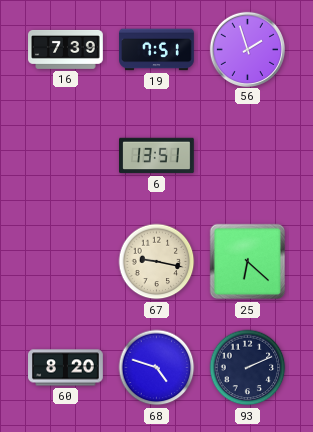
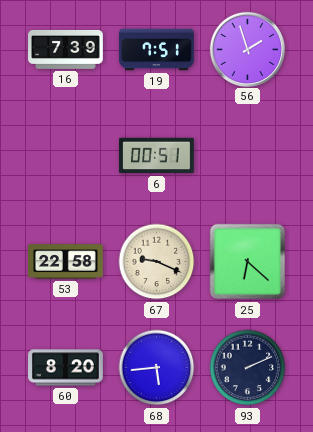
6: 13:51 -> 00:51 (157, 156)
53: none -> 22:58 (66, 262)
67: 9:17 -> 9:19 (157, 262)
68: 4:48 -> 5:44 (157, 368)
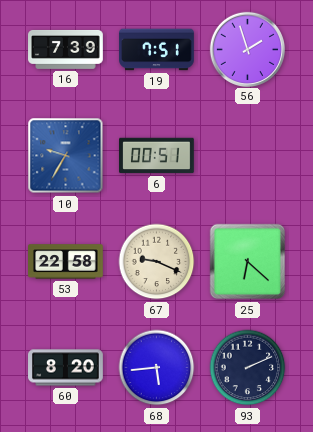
10: none -> 9:35 (66, 156)
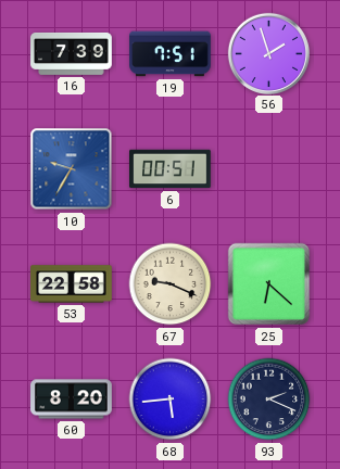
93: 2:11 -> 2:19 (269, 400)
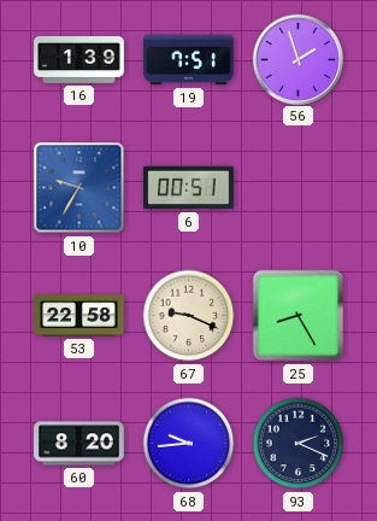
16: 7:39 -> 1:39 (79, 59)
25: 6:22 -> 8:25 (299, 316)
68: 5:44 -> 9:44 (189, 444)
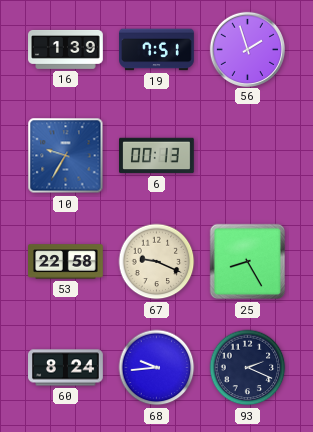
6: 00:51 -> 00:13 (157, 156)
60: 8:20 -> 8:24 (66, 368)
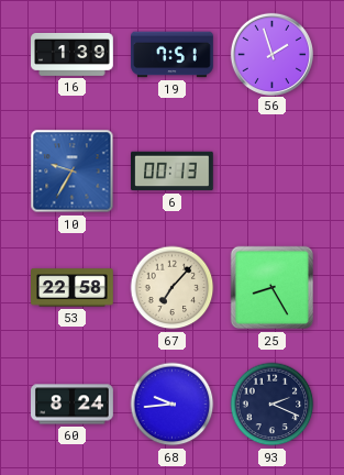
67: 9:19 -> 7:07 (173, 288)
